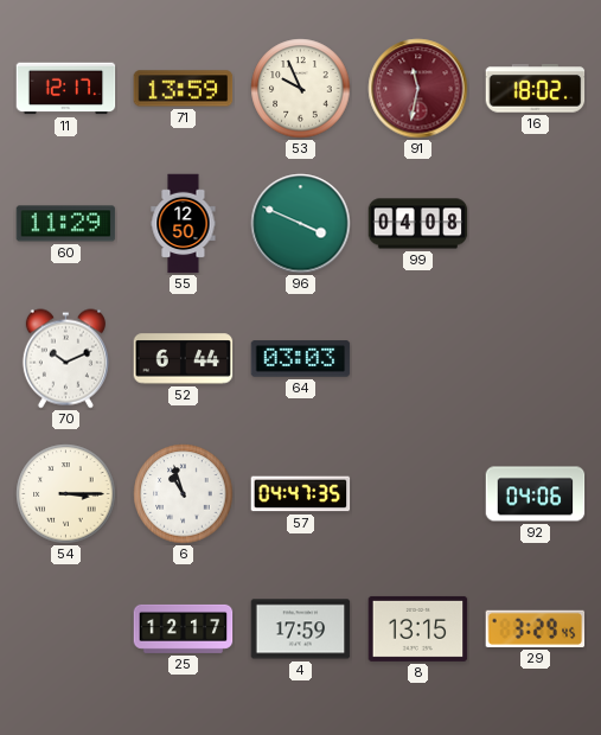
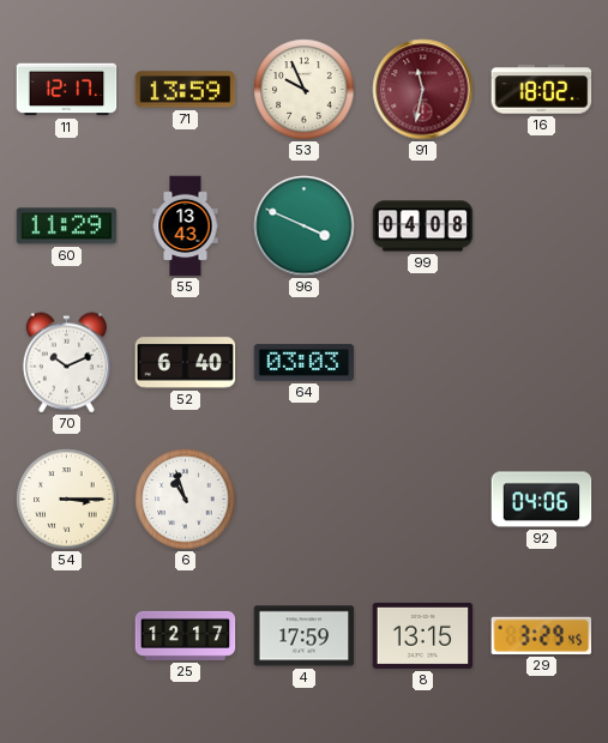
55: 12:50 -> 13:43 (186, 226)
52: 6:44 -> 6:40 (186, 363)
57: 04:47 -> none (301, 494)
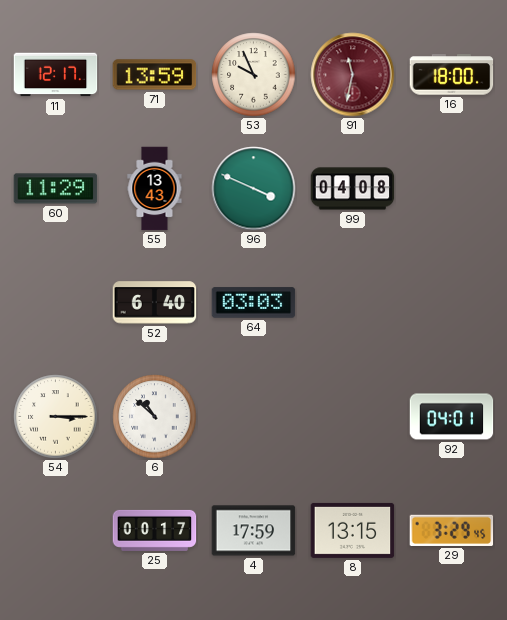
16: 18:02 -> 18:00 (452, 75)
70: 10:11 -> none (66, 363)
6: 10:57 -> 10:52 (155, 417)
92: 04:06 -> 04:01 (452, 417)
25: 12:17 -> 00:17 (155, 530)
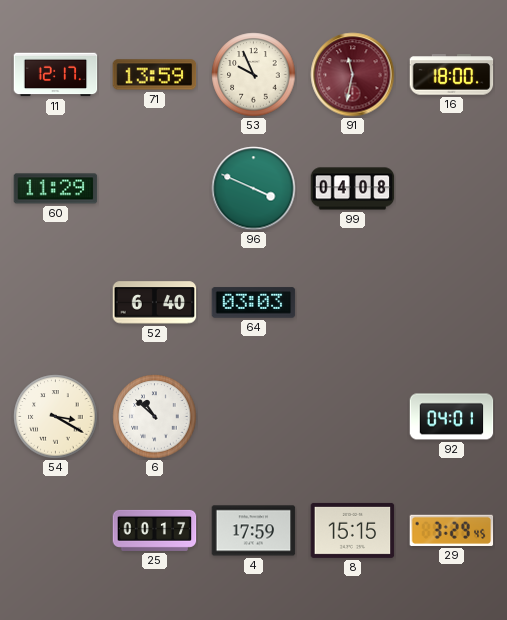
55: 13:43 -> none (155, 189)
54: 3:15 -> 3:20 (56, 417)
8: 13:15 -> 15:15 (353, 530)
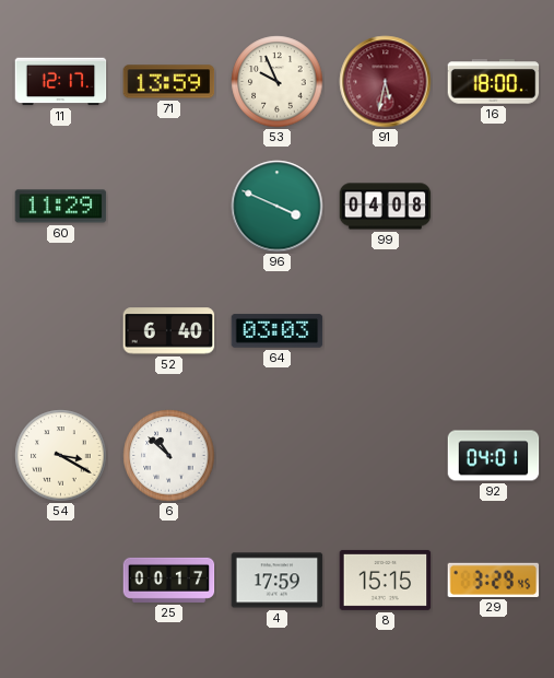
91: 11:32 -> 5:32 (386, 82)
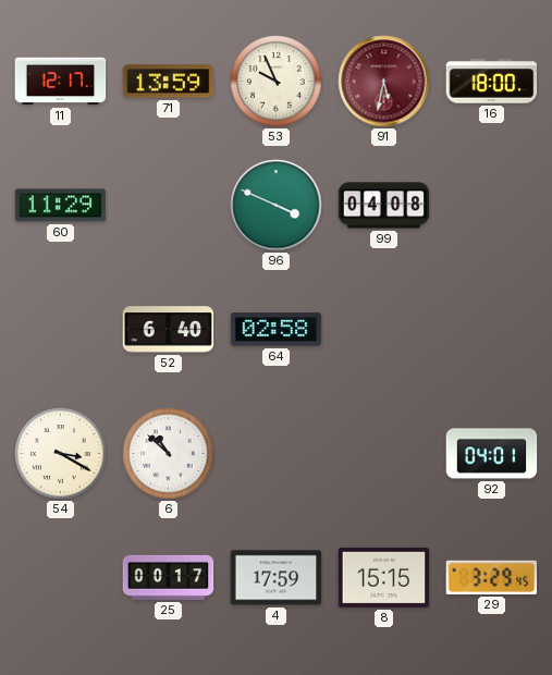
64: 03:03 -> 02:58 (277, 330)
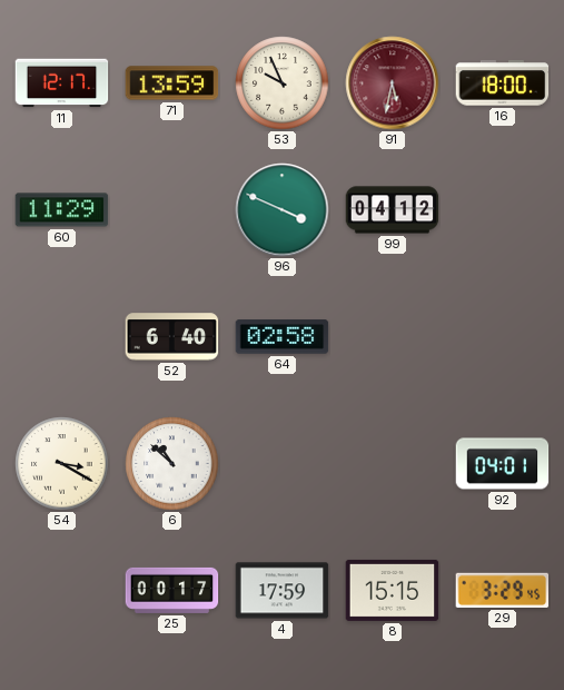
99: 04:08 -> 04:12 (393, 210)
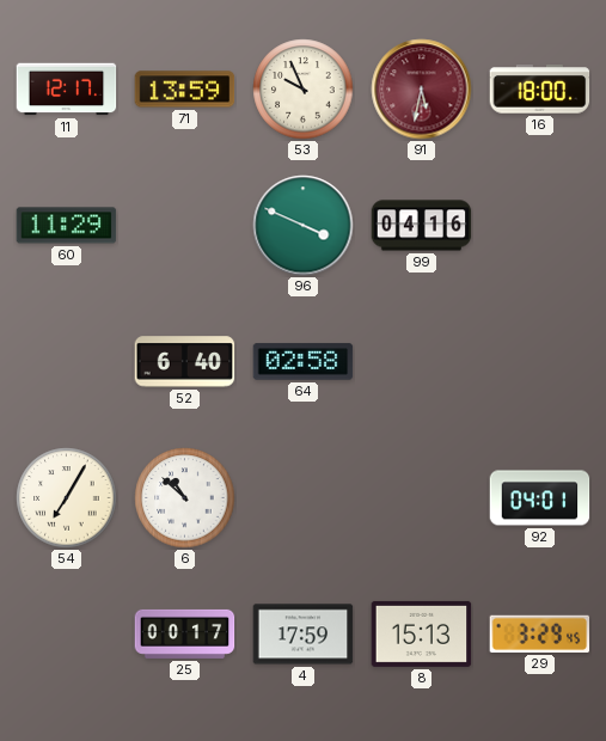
99: 04:12 -> 04:16 (422, 226)
54: 3:20 -> 7:05 (67, 498)
8: 15:15 -> 15:13 (422, 633)
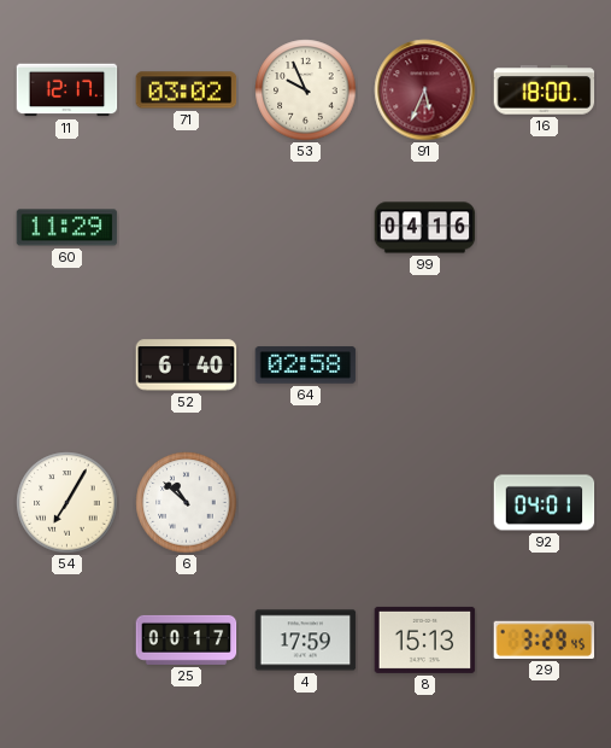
71: 13:59 -> 03:02 (187, 90)
91: 5:32 -> 5:34 (425, 90)
96: 3:49 -> none (304, 226)
